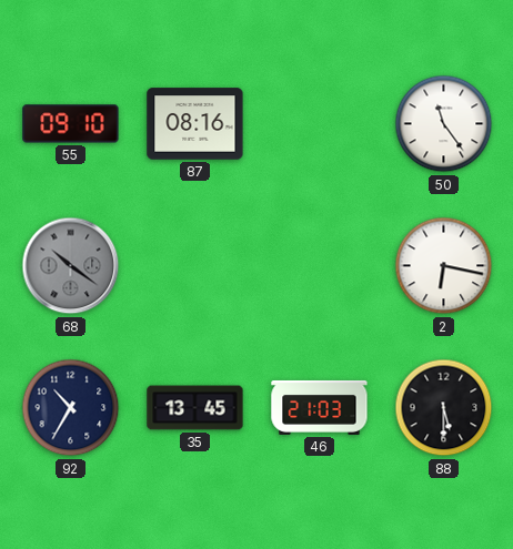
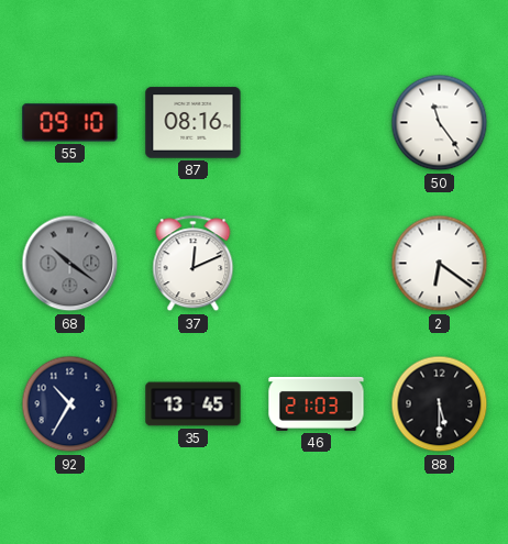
37: none -> 12:11 (194, 264)
2: 6:17 -> 6:21 (440, 264)
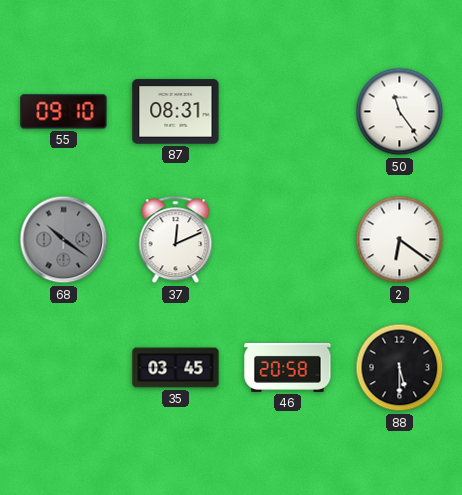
87: 08:16 -> 08:31 (176, 112)
92: 10:35 -> none (70, 404)
35: 13:45 -> 03:45 (176, 368)
46: 21:03 -> 20:58 (288, 367)
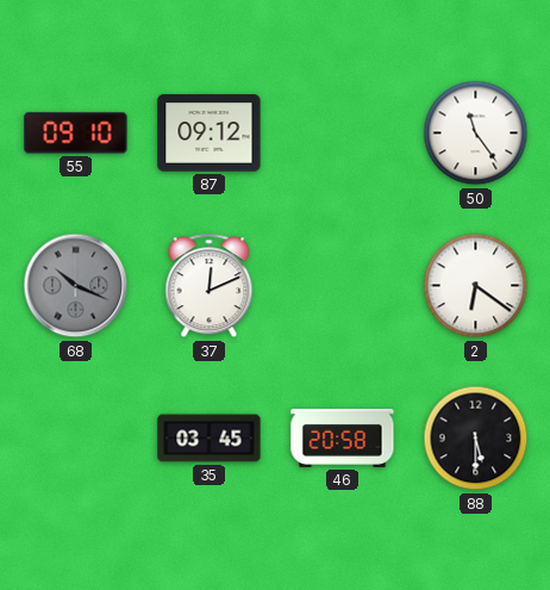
87: 08:31 -> 09:12 (210, 133)
68: 10:21 -> 10:19 (76, 286)
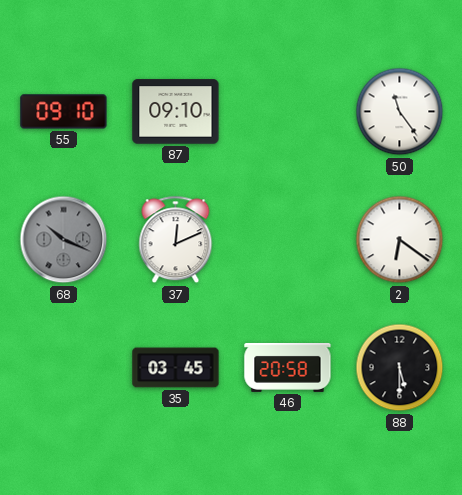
87: 09:12 -> 09:10 (176, 112)
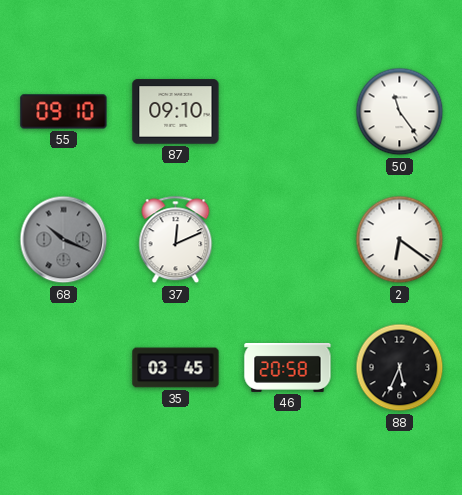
88: 5:30 -> 5:34 (400, 368)
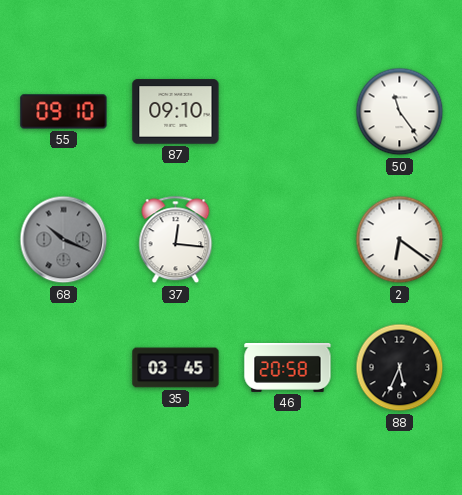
37: 12:11 -> 12:16 (176, 240)
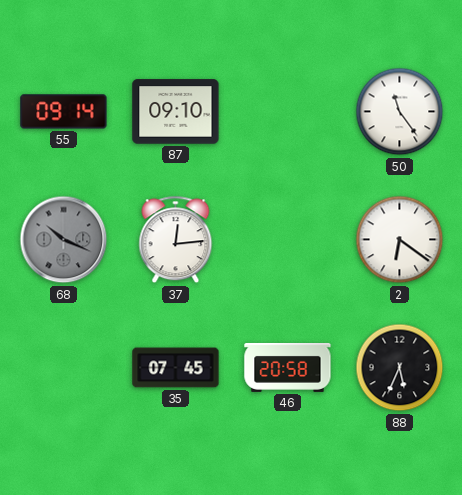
55: 09:10 -> 09:14 (64, 112)
37: 12:16 -> 12:14 (176, 240)
35: 03:45 -> 07:45 (176, 368)
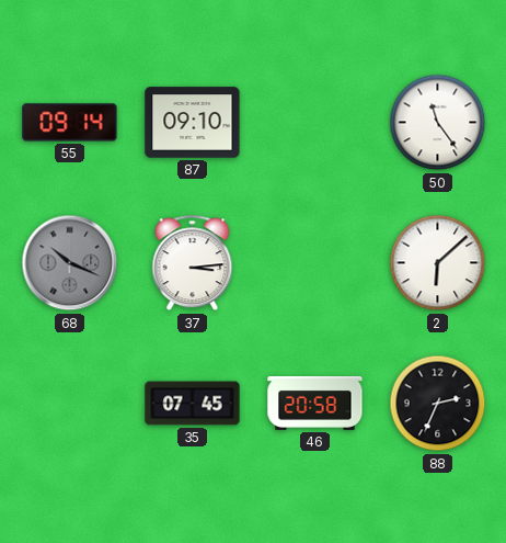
37: 12:14 -> 3:14 (193, 263)
2: 6:21 -> 6:08 (438, 263)
88: 5:34 -> 2:34 (438, 404)
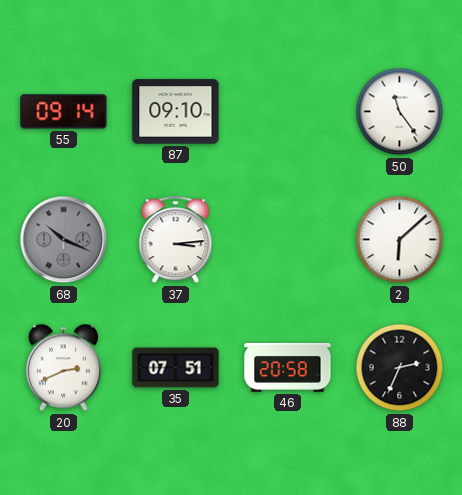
20: none -> 2:41 (63, 368)
35: 07:45 -> 07:51 (176, 368)
